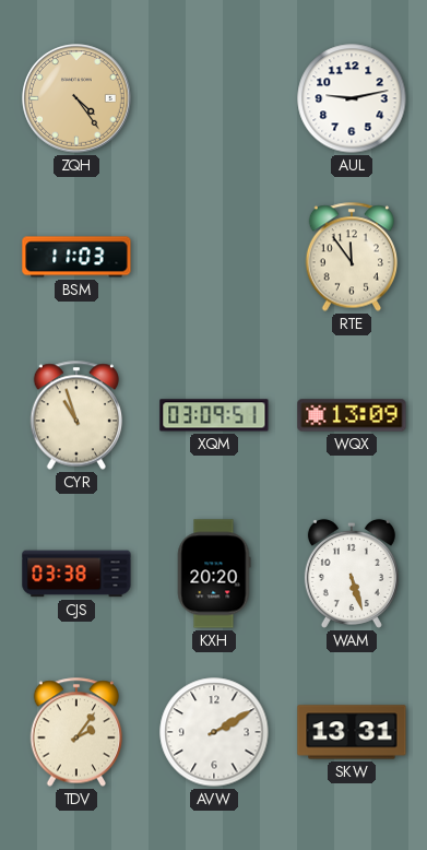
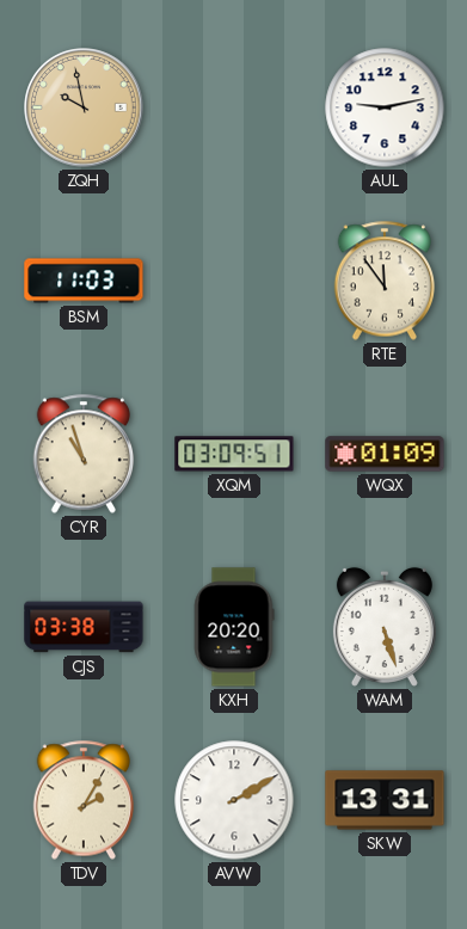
ZQH: 4:24 -> 9:58 (84, 107)
WQX: 13:09 -> 01:09 (385, 454)
TDV: 2:06 -> 2:05 (84, 800)
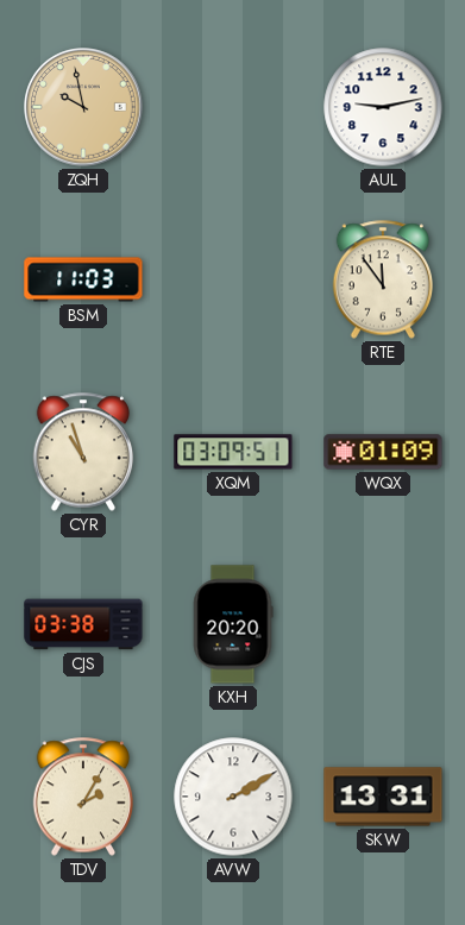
WAM: 5:27 -> none (385, 627)
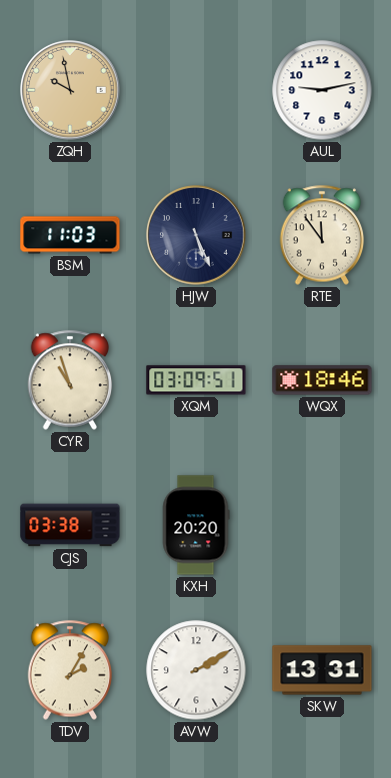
HJW: none -> 5:26 (196, 235)
WQX: 01:09 -> 18:46 (322, 380)
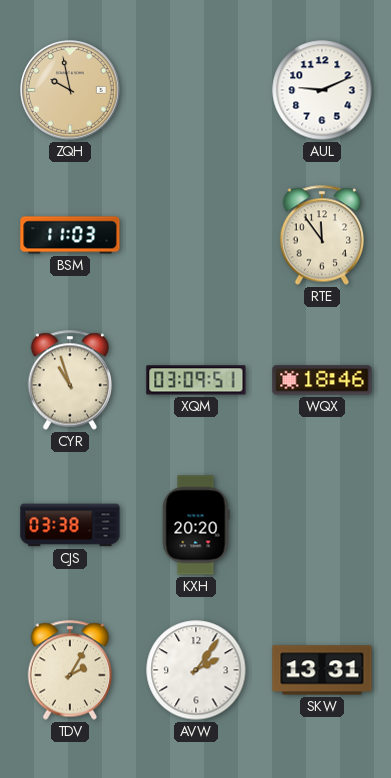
AUL: 9:13 -> 9:11 (322, 90)
HJW: 5:26 -> none (196, 235)
AVW: 2:10 -> 2:06 (196, 670)
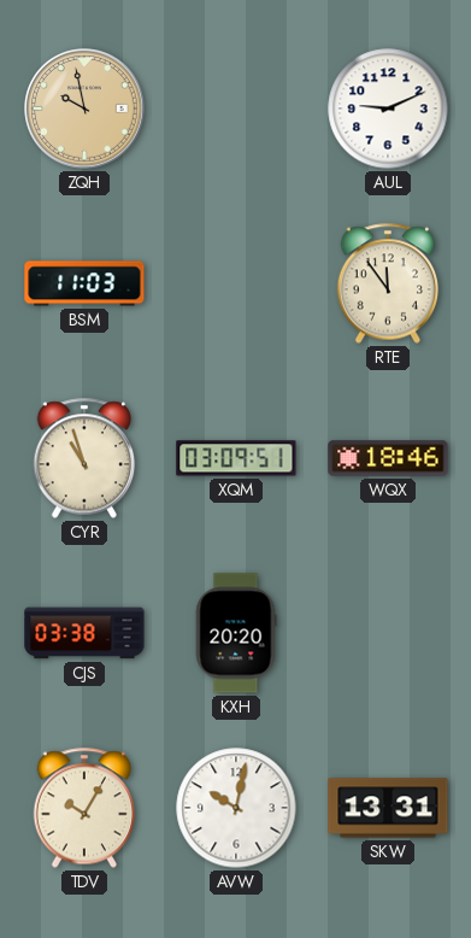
TDV: 2:05 -> 10:05 (84, 808)
AVW: 2:06 -> 10:02 (236, 808)
